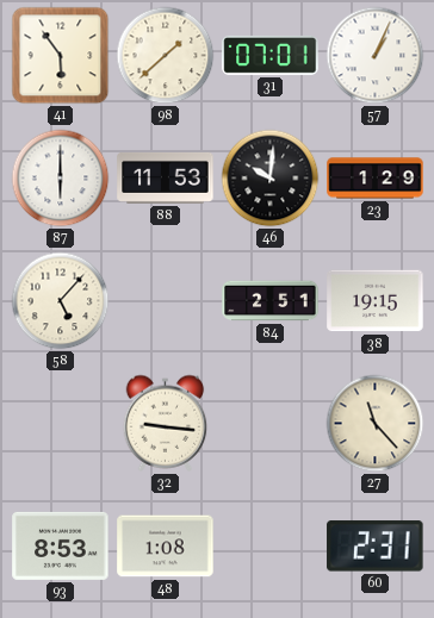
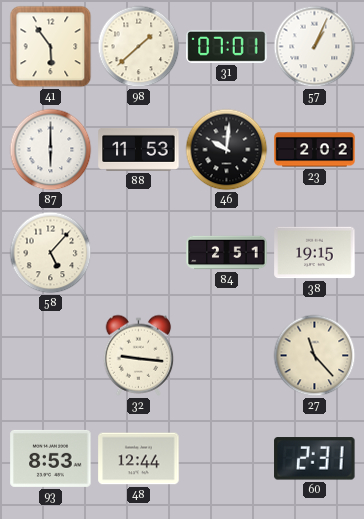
23: 1:29 -> 2:02 (315, 150)
48: 1:08 -> 12:44 (139, 459)
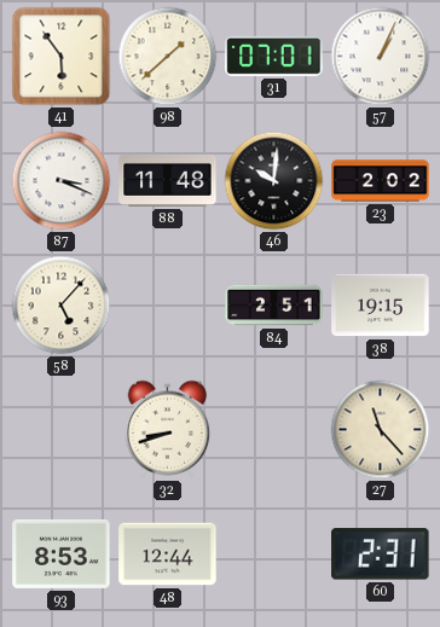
87: 6:00 -> 3:19 (62, 181)
88: 11:53 -> 11:48 (168, 180)
32: 9:16 -> 8:42 (168, 429)
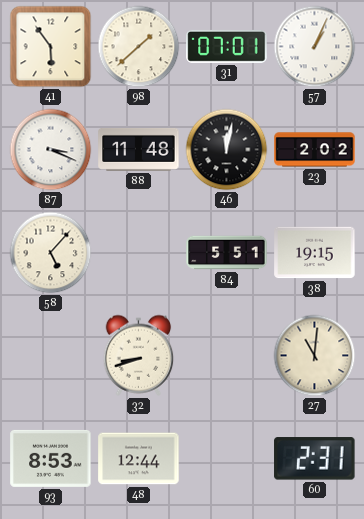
46: 10:01 -> 12:02 (227, 150)
84: 2:51 -> 5:51 (227, 253)
27: 11:23 -> 11:01 (315, 356)
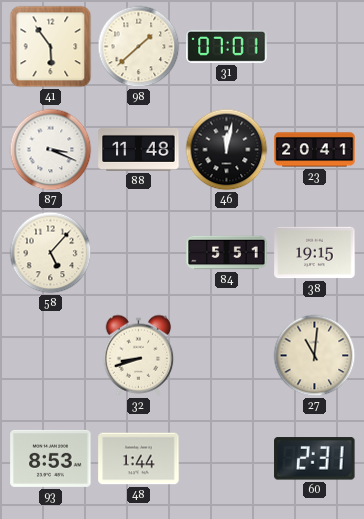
57: 1:04 -> none (315, 47)
23: 2:02 -> 20:41 (315, 150)
48: 12:44 -> 1:44 (139, 459)
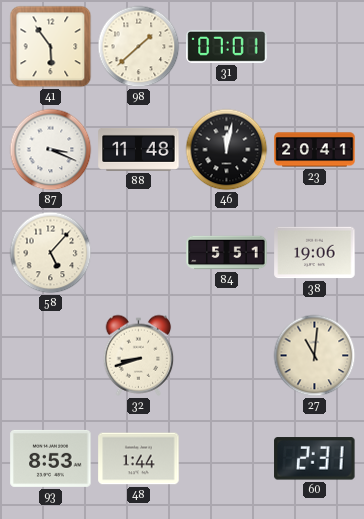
38: 19:15 -> 19:06 (315, 253)
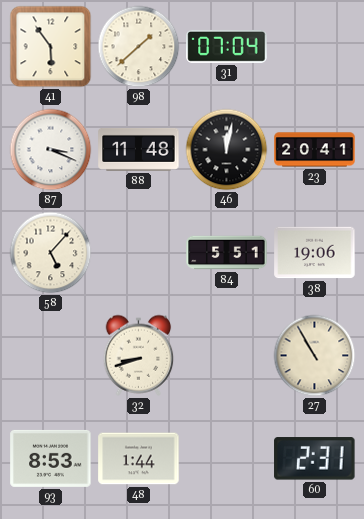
31: 07:01 -> 07:04 (227, 46)
27: 11:01 -> 10:55 (315, 356)
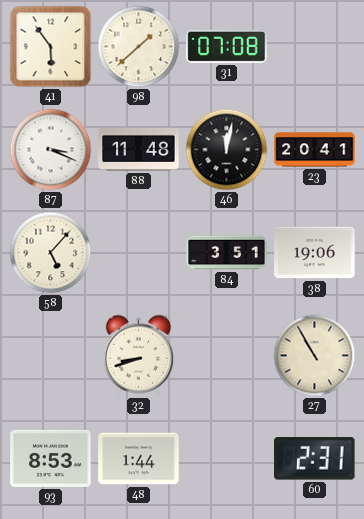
31: 07:04 -> 07:08 (227, 46)
84: 5:51 -> 3:51 (227, 253)
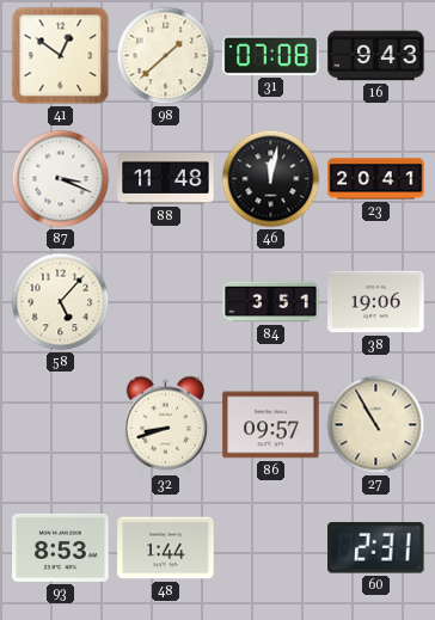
41: 5:54 -> 12:51 (61, 56)
16: none -> 9:43 (376, 56)
86: none -> 09:57 (271, 425)
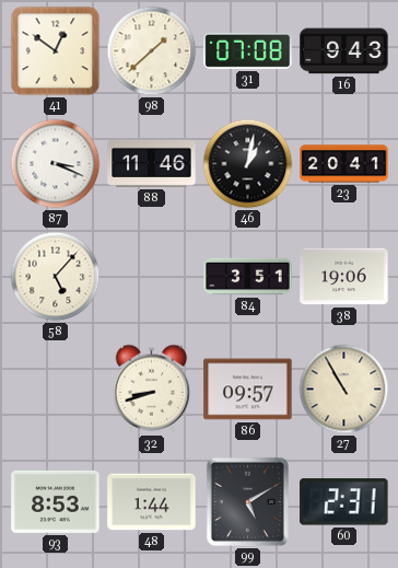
88: 11:48 -> 11:46 (152, 163)
46: 12:02 -> 1:02 (248, 164)
99: none -> 5:10 (247, 501)
